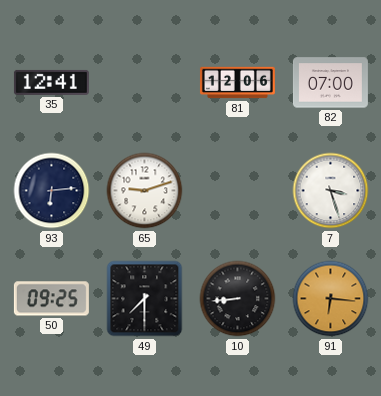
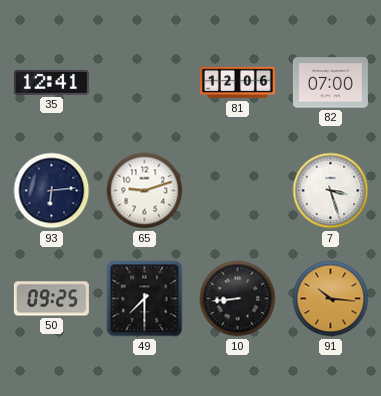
91: 6:16 -> 10:16 (331, 299)
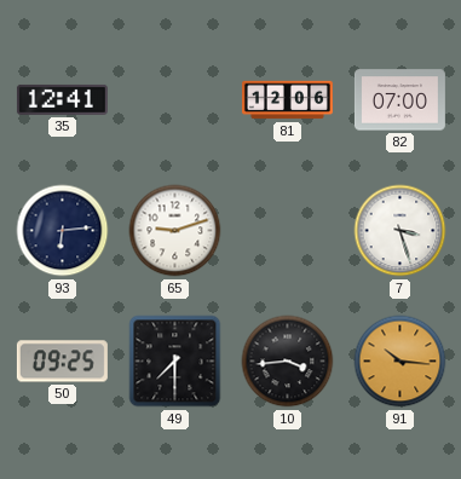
10: 8:44 -> 3:44 (288, 362)
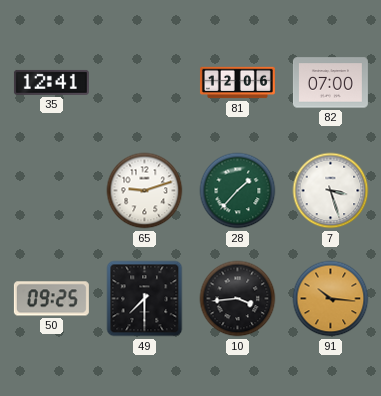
93: 6:14 -> none (63, 231)
28: none -> 1:37 (238, 191)
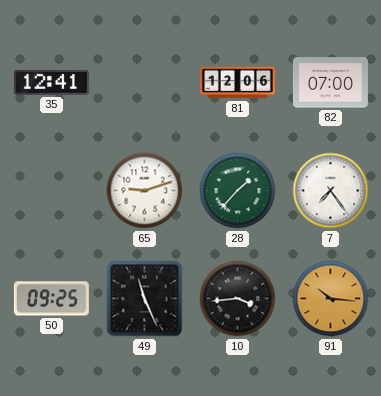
7: 3:27 -> 7:24 (331, 191)
49: 7:30 -> 11:26 (145, 299)
